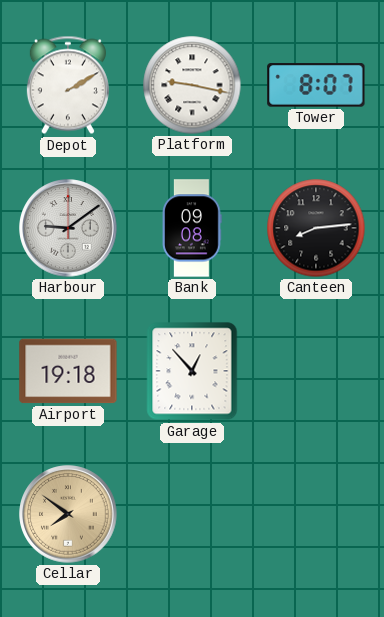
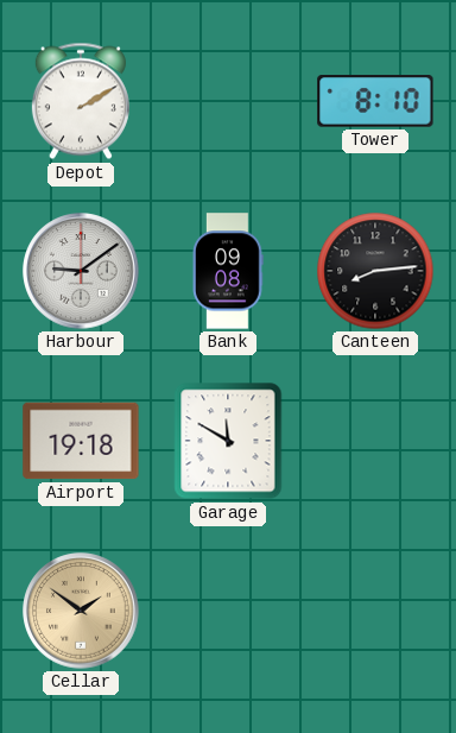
Platform: 9:17 -> none (192, 85)
Tower: 8:07 -> 8:10 (375, 102)
Garage: 12:53 -> 11:50 (228, 441)
Cellar: 7:51 -> 1:51 (81, 611)
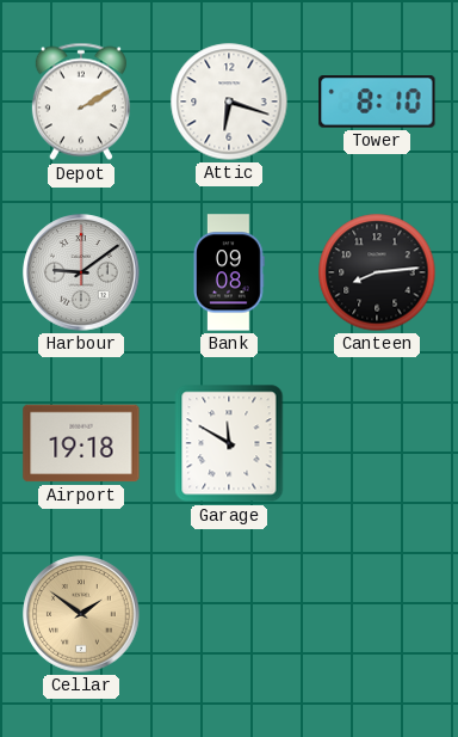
Attic: none -> 6:18 (229, 102)
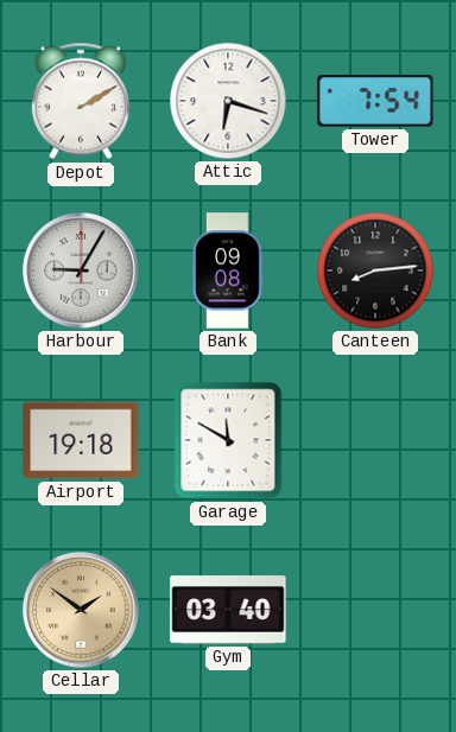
Tower: 8:10 -> 7:54 (375, 102)
Harbour: 9:09 -> 9:05 (81, 270)
Gym: none -> 03:40 (228, 610)
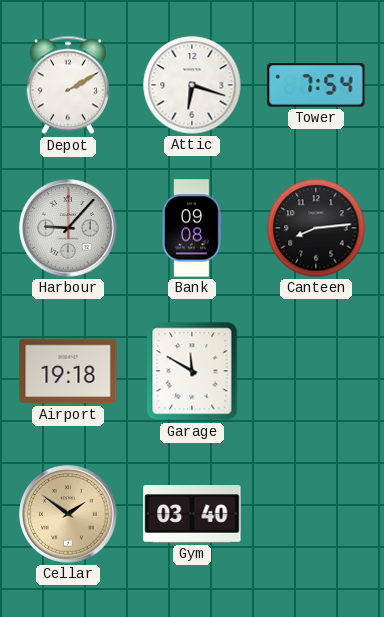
Harbour: 9:05 -> 9:07 (68, 228)
